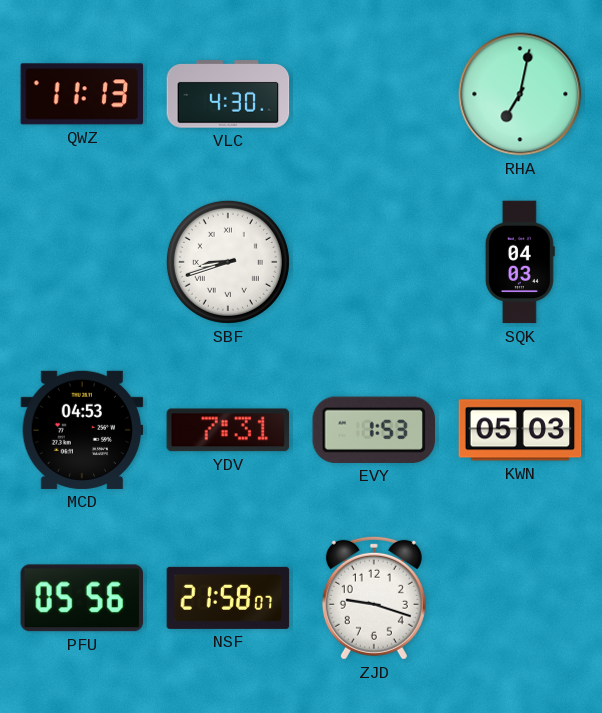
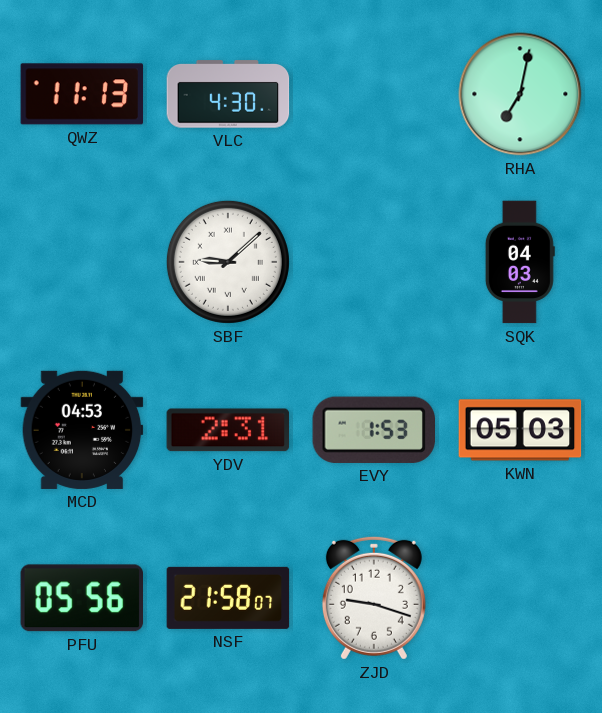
SBF: 8:42 -> 9:08 (228, 262)
YDV: 7:31 -> 2:31 (228, 430)
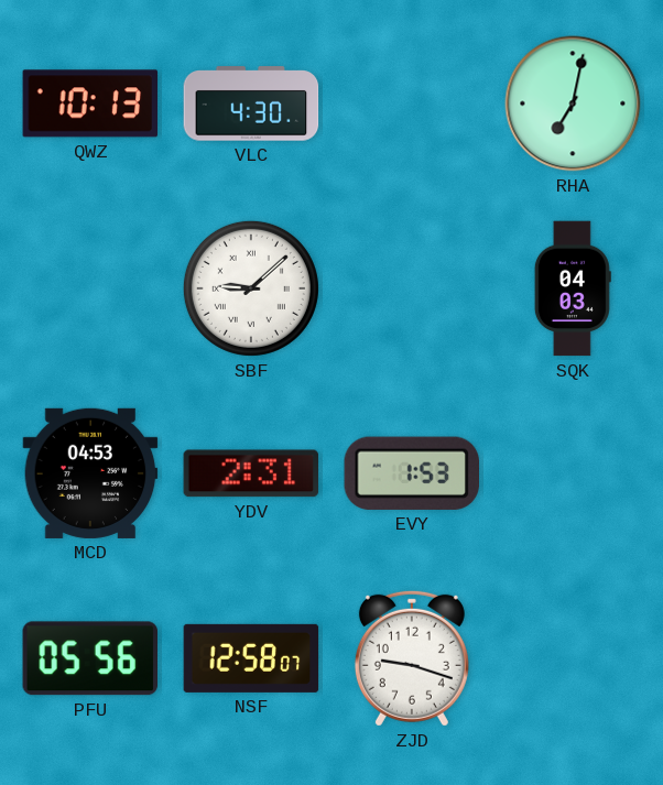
QWZ: 11:13 -> 10:13 (90, 103)
KWN: 05:03 -> none (520, 430)
NSF: 21:58 -> 12:58 (251, 658)
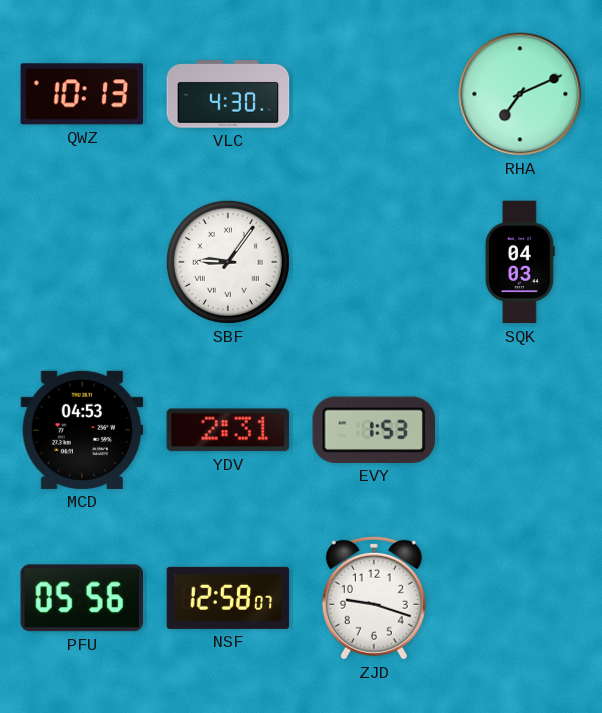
RHA: 7:02 -> 7:11 (520, 94)
SBF: 9:08 -> 9:06 (228, 262)
